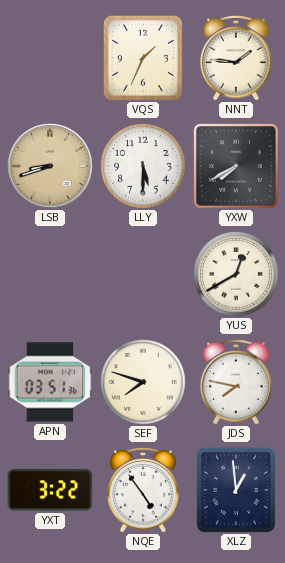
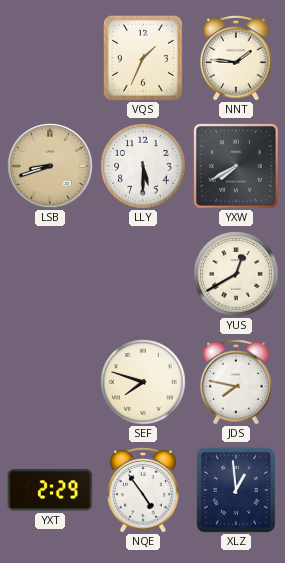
APN: 03:51 -> none (50, 382)
YXT: 3:22 -> 2:29 (50, 490)
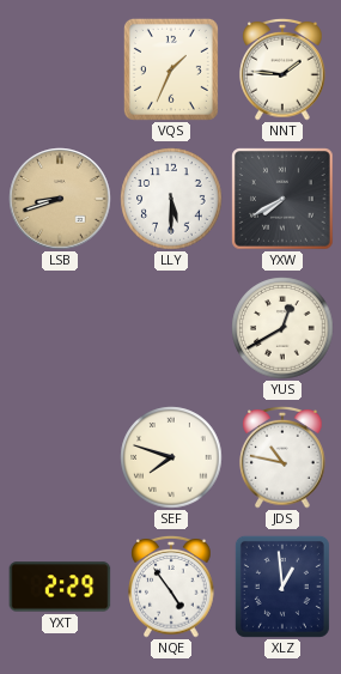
JDS: 7:47 -> 10:47 (282, 457)
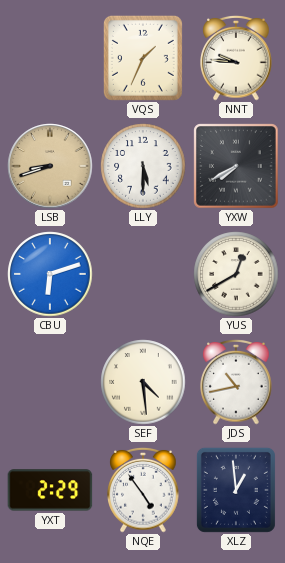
NNT: 1:46 -> 9:46 (236, 58)
CBU: none -> 6:12 (50, 274)
SEF: 7:48 -> 4:29 (143, 382)
JDS: 10:47 -> 10:43 (236, 382)
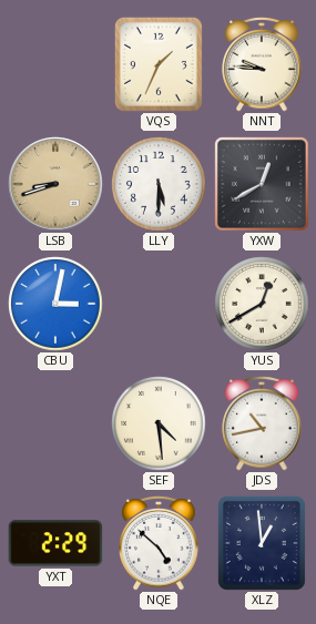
YXW: 7:40 -> 12:40 (262, 184)
CBU: 6:12 -> 3:02 (55, 304)
NQE: 4:54 -> 4:52 (159, 543)
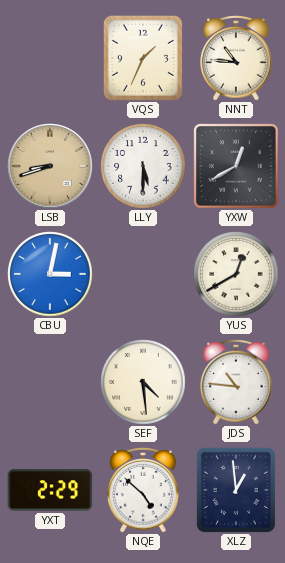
NNT: 9:46 -> 10:46 (236, 58)
JDS: 10:43 -> 10:46 (236, 382)
